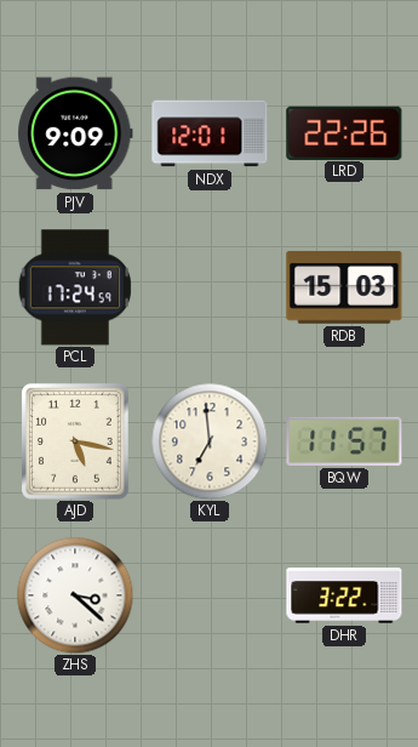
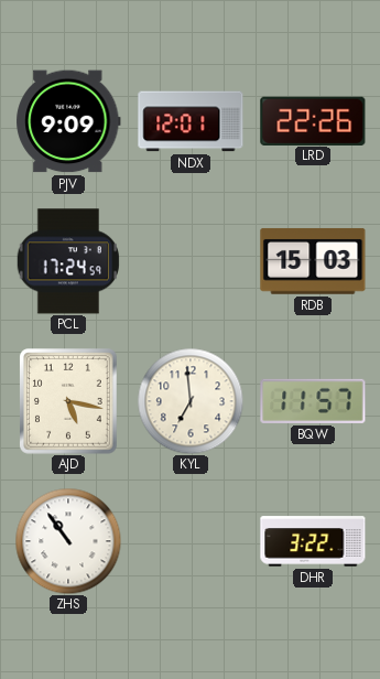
ZHS: 3:22 -> 10:54 (68, 541)
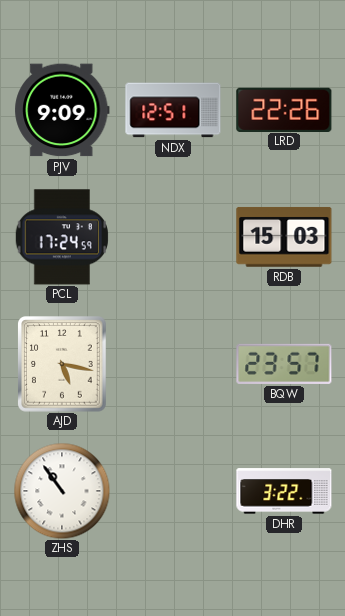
NDX: 12:01 -> 12:51 (173, 110)
KYL: 6:59 -> none (191, 401)
BQW: 11:57 -> 23:57 (284, 364)
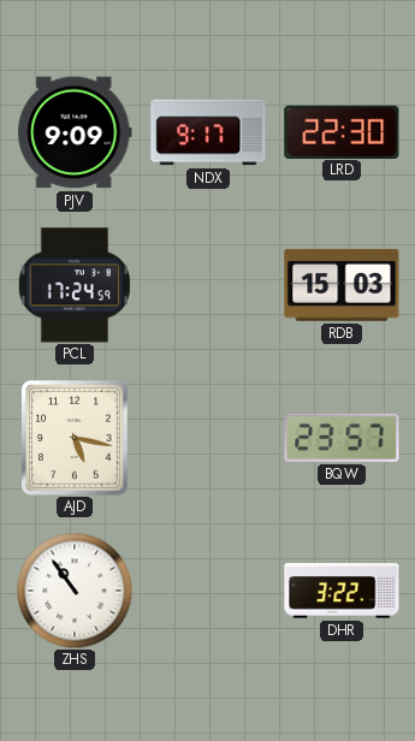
NDX: 12:51 -> 9:17 (208, 132)
LRD: 22:26 -> 22:30 (342, 131)
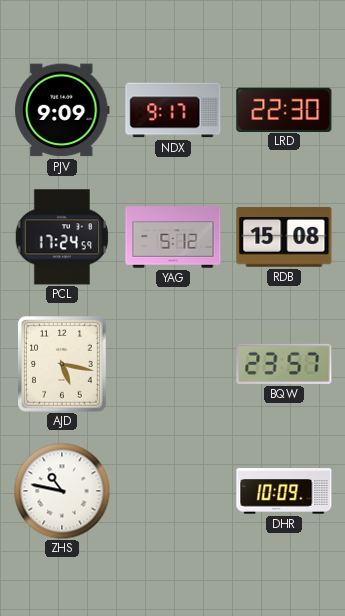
YAG: none -> 5:12 (173, 237)
RDB: 15:03 -> 15:08 (284, 237)
ZHS: 10:54 -> 10:47 (62, 491)
DHR: 3:22 -> 10:09 (284, 491)
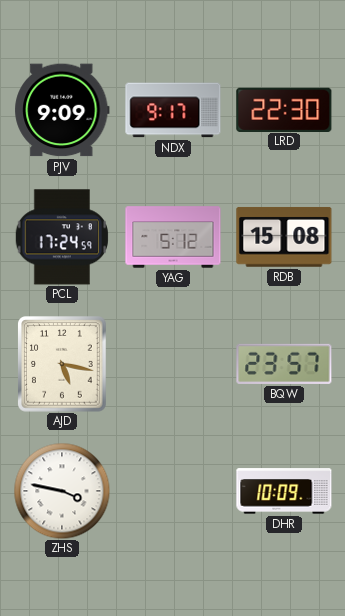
ZHS: 10:47 -> 3:47 (62, 491)
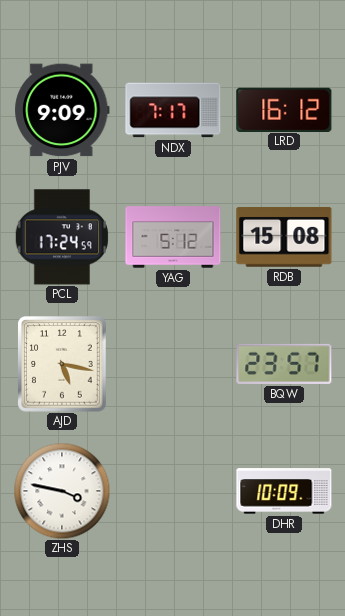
NDX: 9:17 -> 7:17 (173, 110)
LRD: 22:30 -> 16:12 (284, 109)
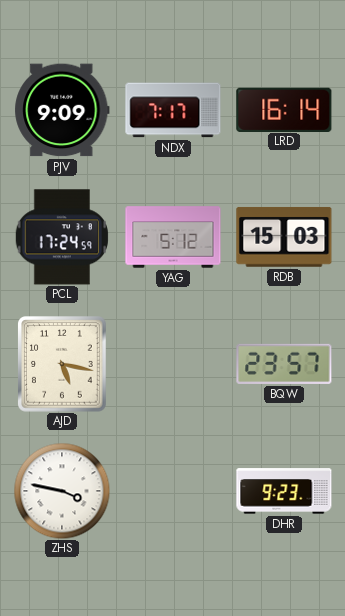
LRD: 16:12 -> 16:14 (284, 109)
RDB: 15:08 -> 15:03 (284, 237)
DHR: 10:09 -> 9:23 (284, 491)
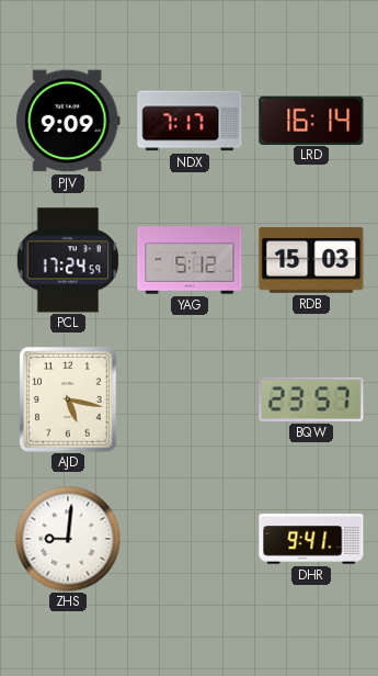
ZHS: 3:47 -> 9:01 (68, 539)
DHR: 9:23 -> 9:41 (311, 539)
